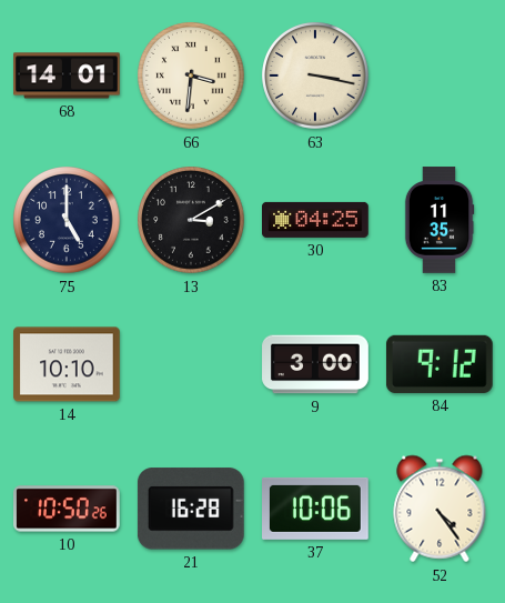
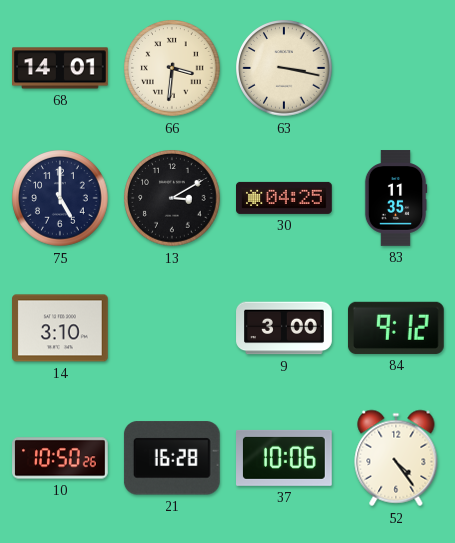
14: 10:10 -> 3:10 (61, 328)
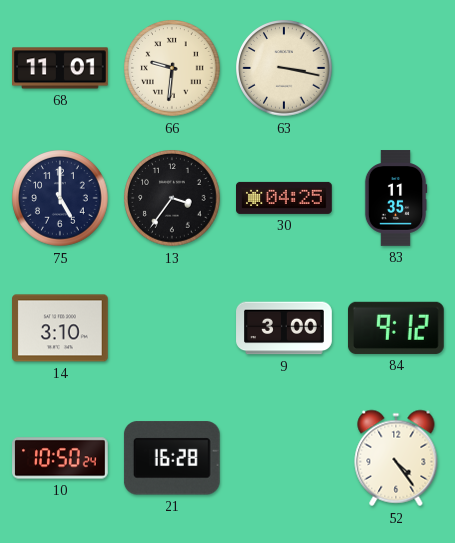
68: 14:01 -> 11:01 (60, 68)
66: 3:31 -> 9:31 (172, 68)
13: 3:10 -> 3:36 (172, 198)
10: 10:50:26 -> 10:50:24 (60, 458)
37: 10:06 -> none (285, 458)
